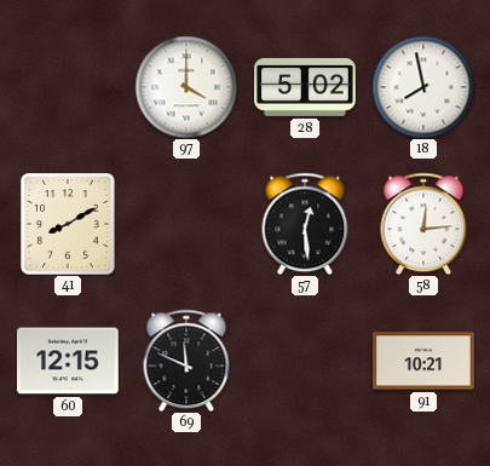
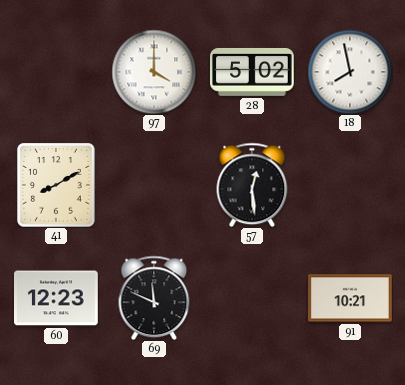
58: 12:14 -> none (423, 224)
60: 12:15 -> 12:23 (57, 298)
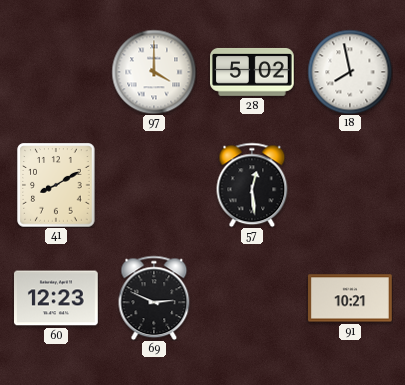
69: 11:49 -> 2:49 (154, 298)
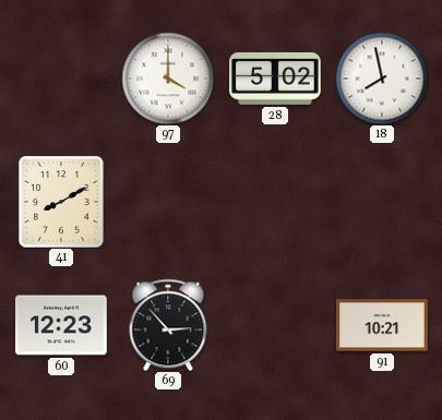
57: 12:29 -> none (252, 185)
69: 2:49 -> 2:53 (168, 325)
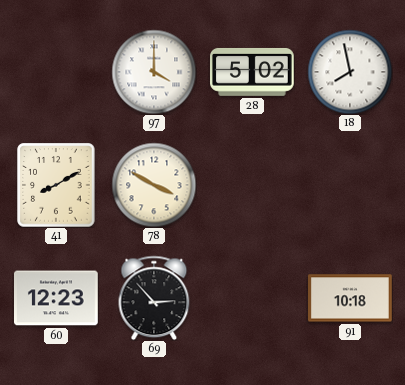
78: none -> 3:50 (154, 185)
91: 10:21 -> 10:18 (351, 298)
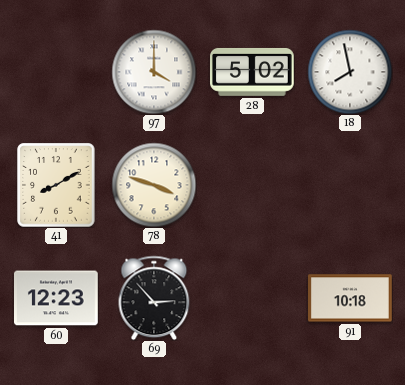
78: 3:50 -> 3:48 (154, 185)
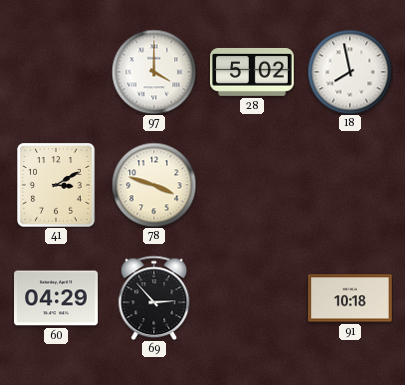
41: 8:10 -> 3:10 (56, 185)
60: 12:23 -> 04:29 (57, 298)
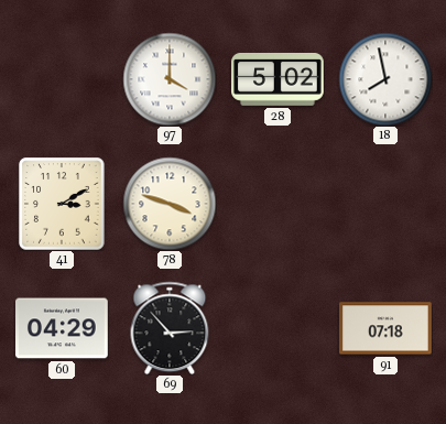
91: 10:18 -> 07:18 (387, 328)
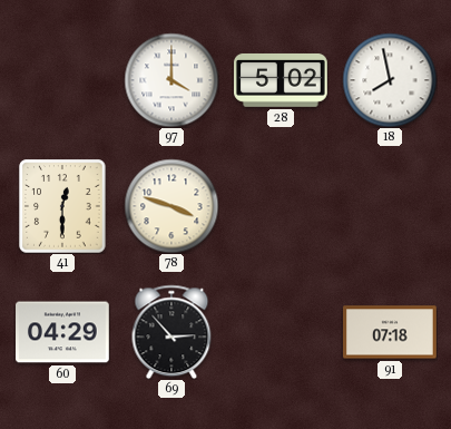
41: 3:10 -> 12:30 (62, 206)
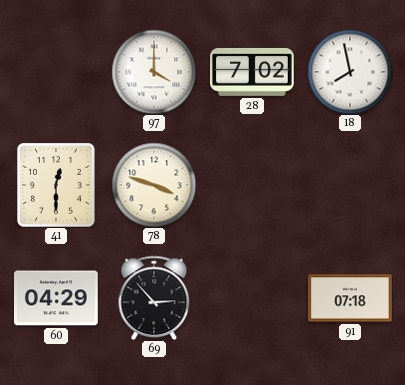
28: 5:02 -> 7:02 (253, 72)
